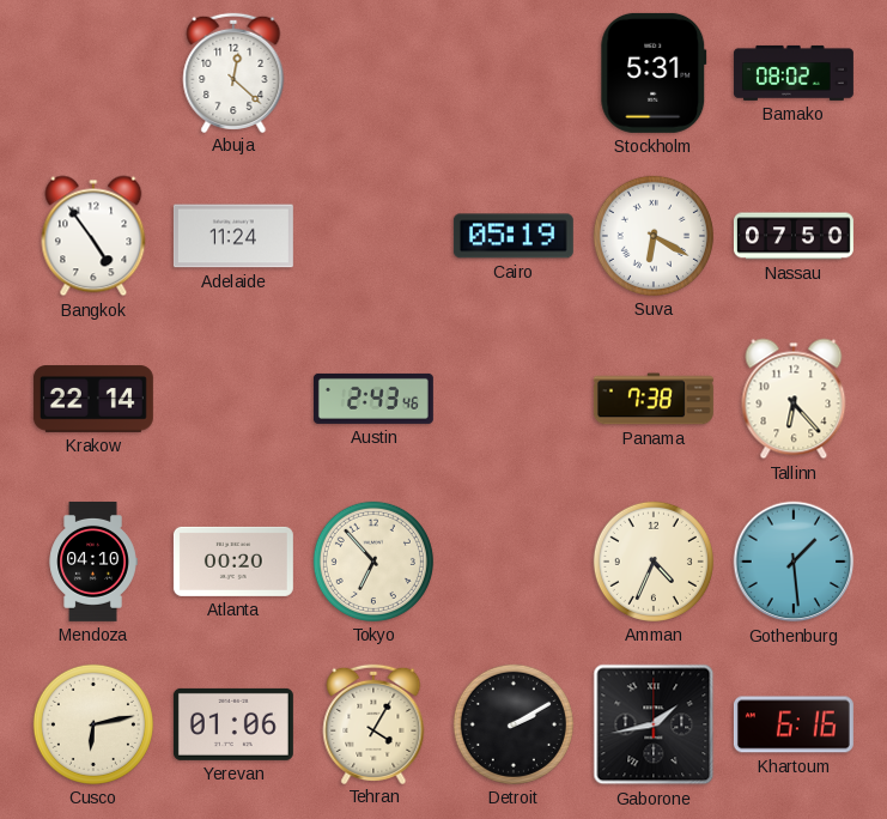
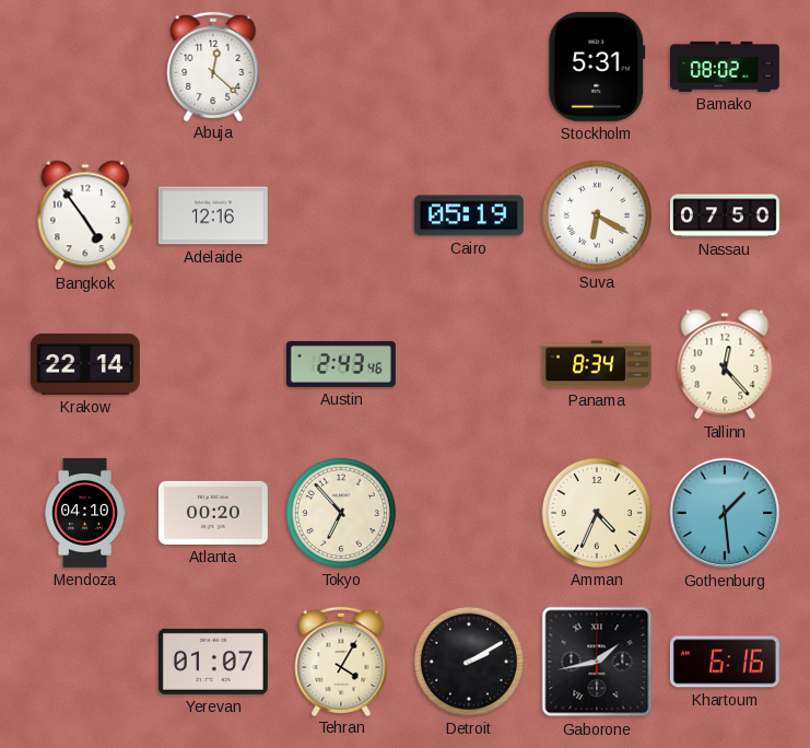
Adelaide: 11:24 -> 12:16 (213, 215)
Panama: 7:38 -> 8:34 (597, 364)
Tallinn: 6:23 -> 12:23 (725, 364)
Cusco: 6:13 -> none (93, 724)
Yerevan: 01:06 -> 01:07 (213, 662)
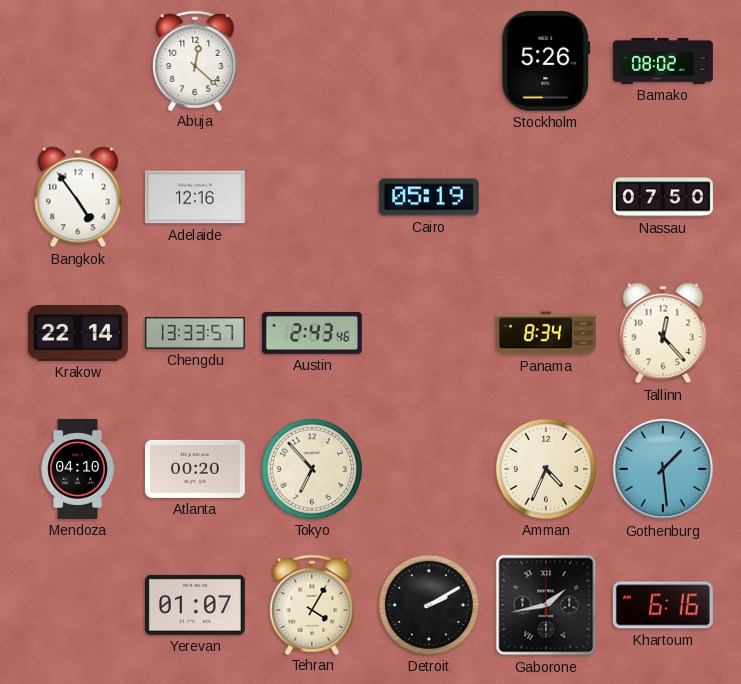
Stockholm: 5:31 -> 5:26 (546, 61)
Suva: 6:20 -> none (597, 215)
Chengdu: none -> 13:33 (195, 334)
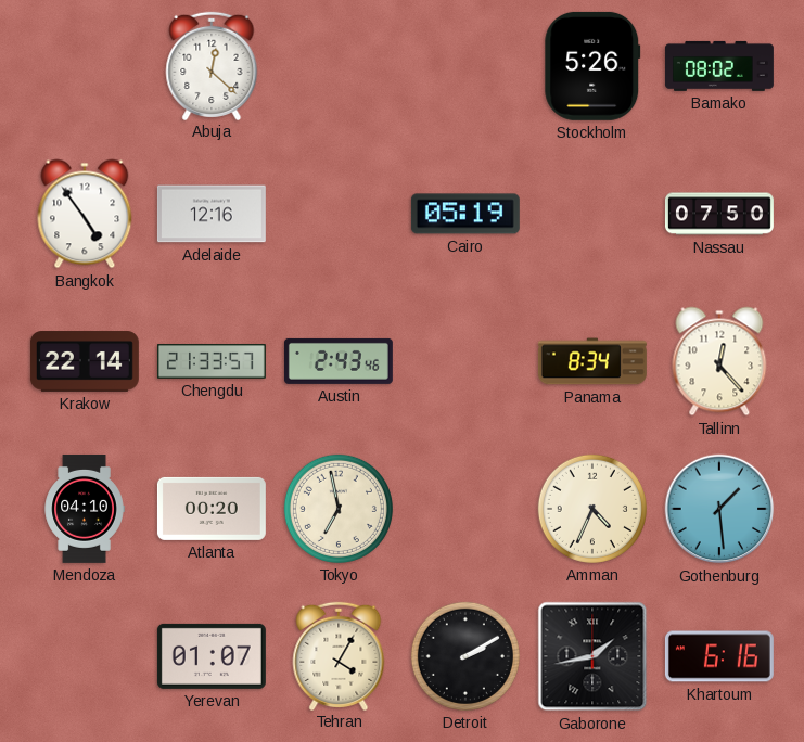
Chengdu: 13:33 -> 21:33 (212, 362)
Tokyo: 6:53 -> 6:58 (339, 509)
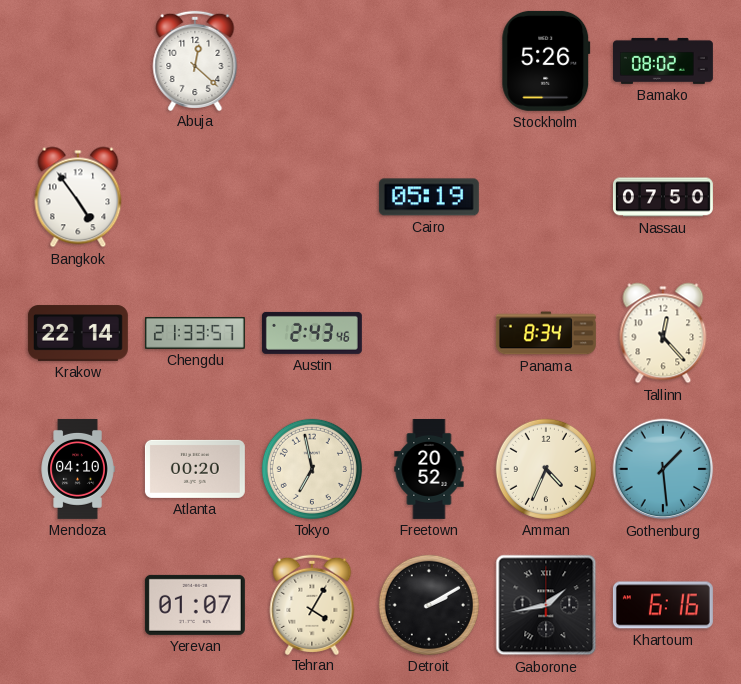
Adelaide: 12:16 -> none (212, 214)
Freetown: none -> 20:52 (429, 469)
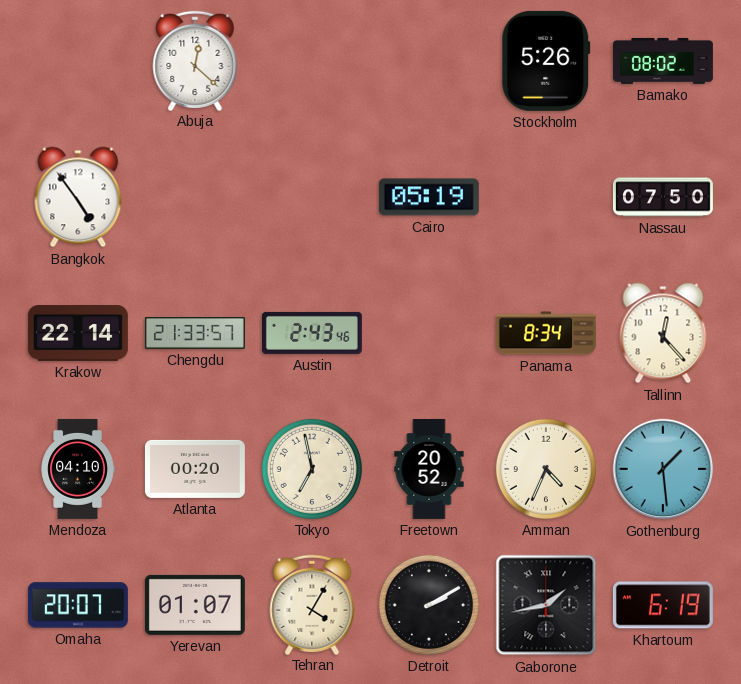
Omaha: none -> 20:07 (78, 605)
Khartoum: 6:16 -> 6:19 (663, 605)
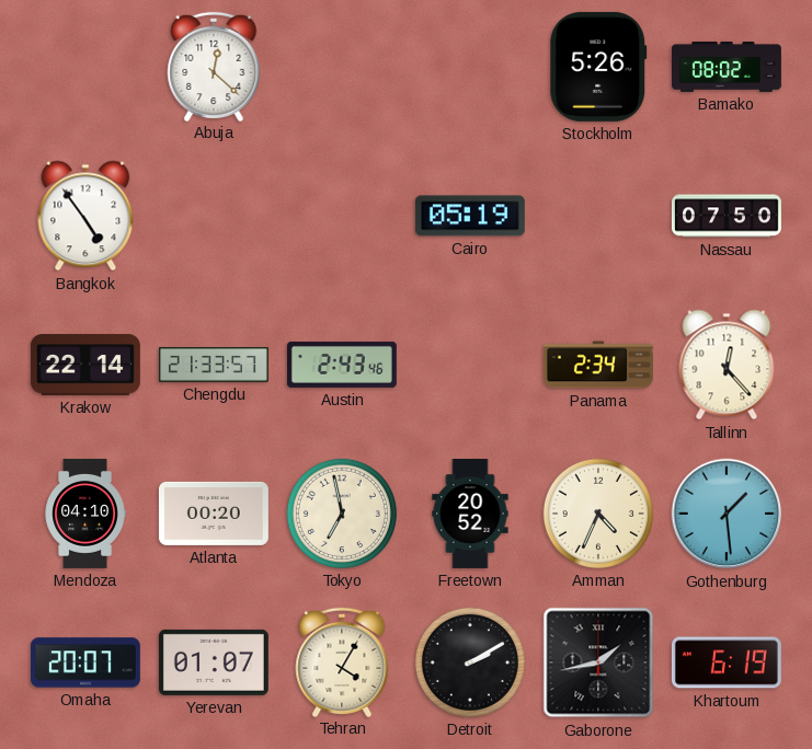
Panama: 8:34 -> 2:34 (598, 365)
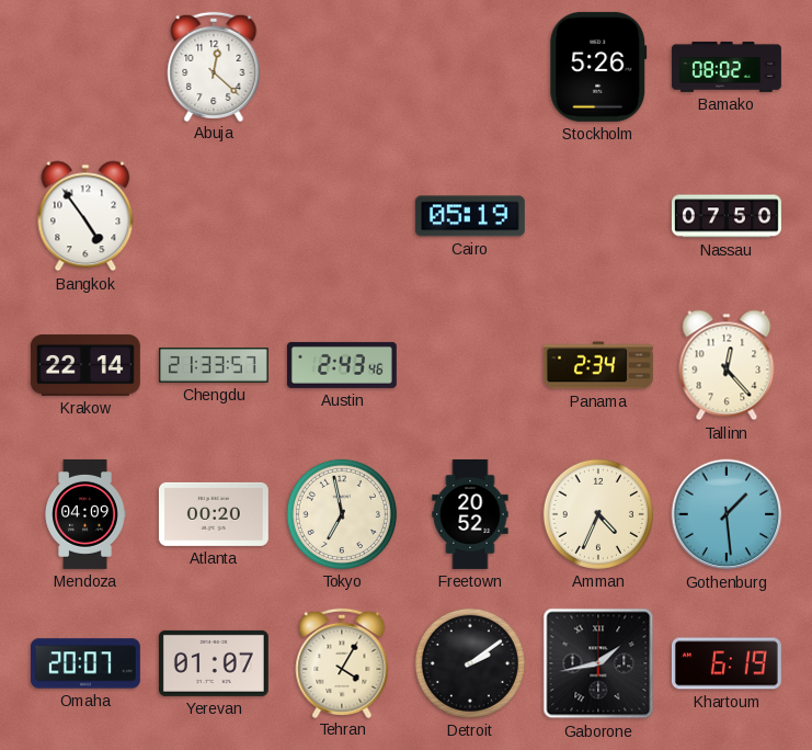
Mendoza: 04:10 -> 04:09 (85, 514)
Detroit: 2:10 -> 2:09 (470, 663)
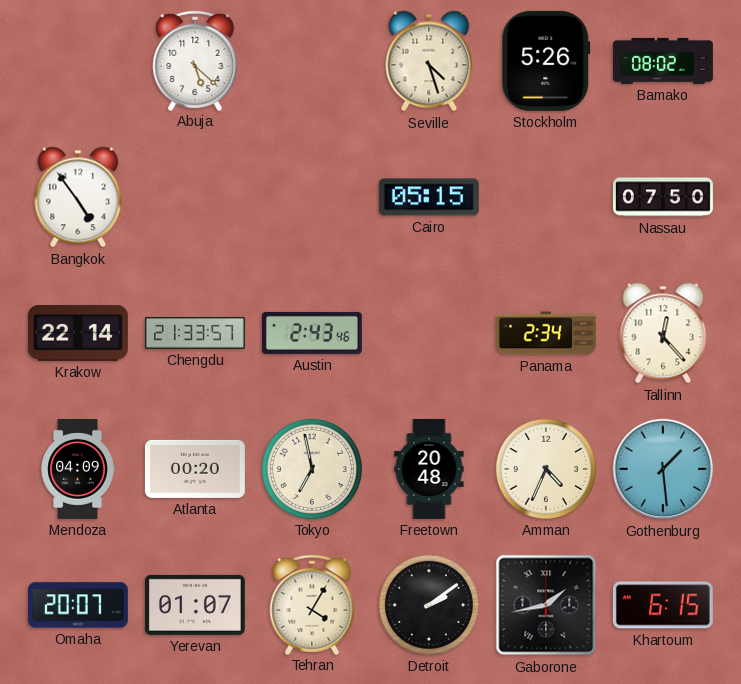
Abuja: 12:22 -> 5:22 (195, 60)
Seville: none -> 4:27 (429, 61)
Cairo: 05:19 -> 05:15 (429, 197)
Freetown: 20:52 -> 20:48 (429, 469)
Khartoum: 6:19 -> 6:15 (663, 605)
